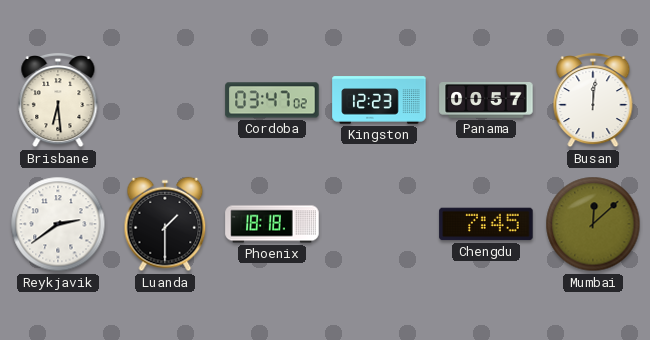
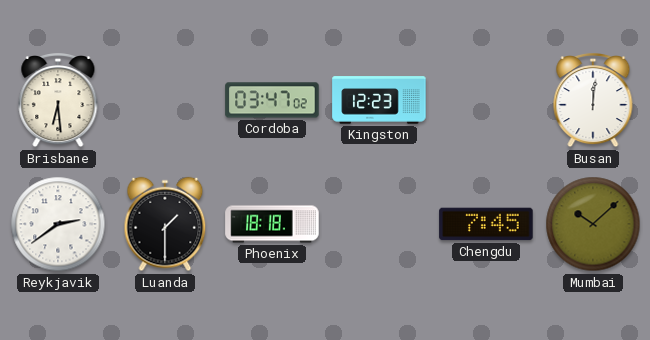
Panama: 00:57 -> none (486, 101)
Mumbai: 12:08 -> 10:08 (593, 224)
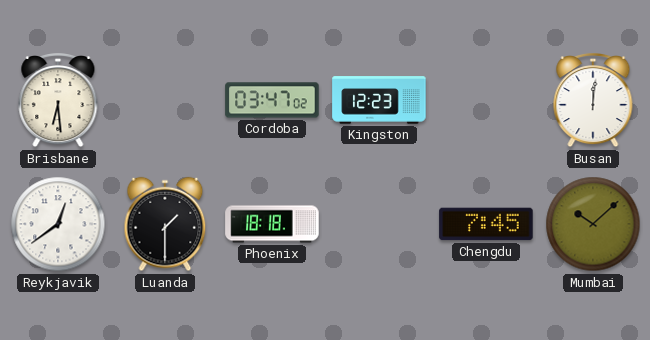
Reykjavik: 2:39 -> 12:39 (58, 224)
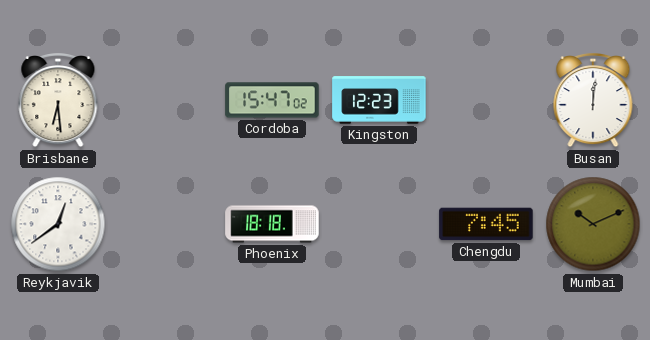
Cordoba: 03:47 -> 15:47 (272, 100)
Luanda: 1:30 -> none (165, 224)
Mumbai: 10:08 -> 10:11 (593, 224)
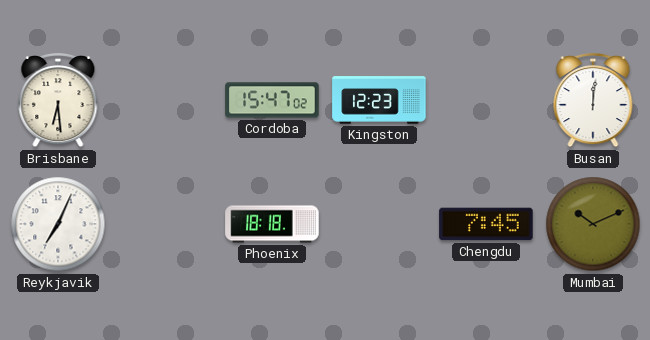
Reykjavik: 12:39 -> 7:04 (58, 224)
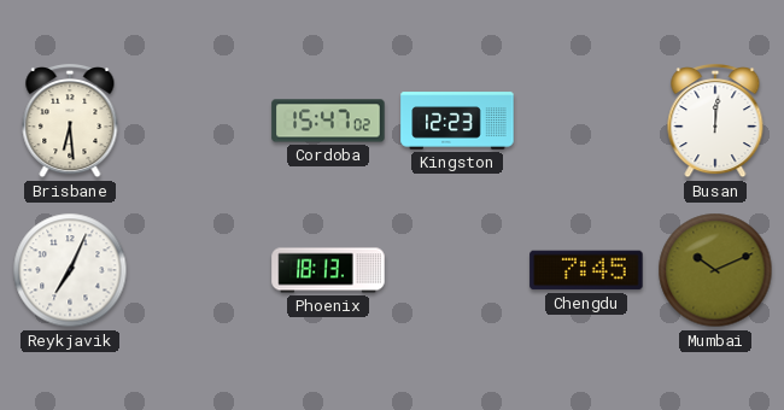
Phoenix: 18:18 -> 18:13 (328, 270)
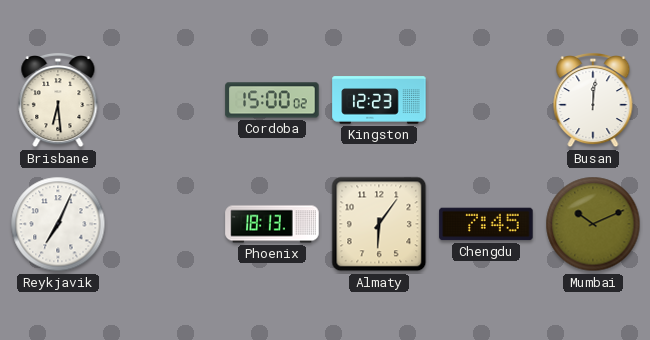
Cordoba: 15:47 -> 15:00 (272, 100)
Almaty: none -> 6:06 (379, 224)
